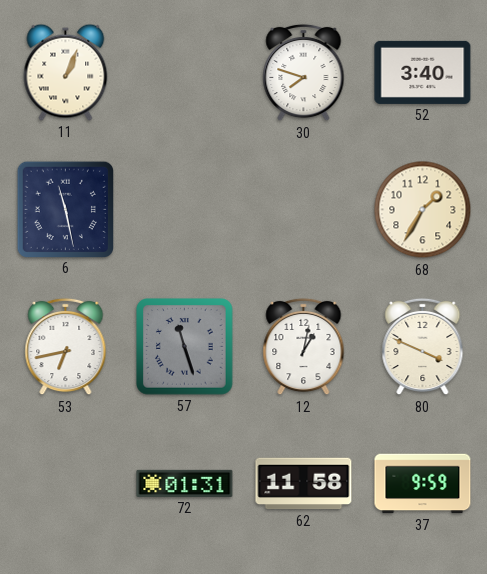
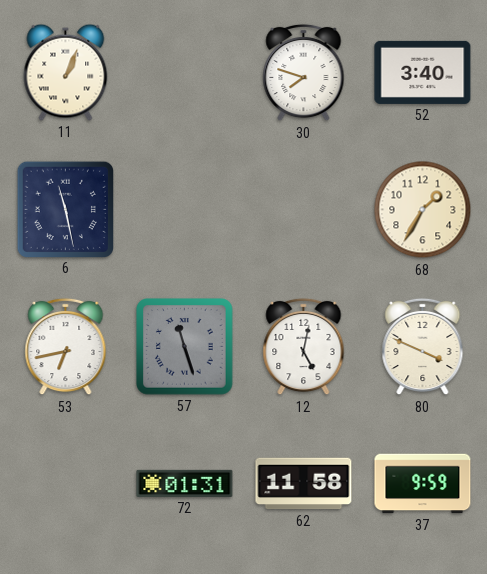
12: 1:02 -> 5:02 (304, 347)
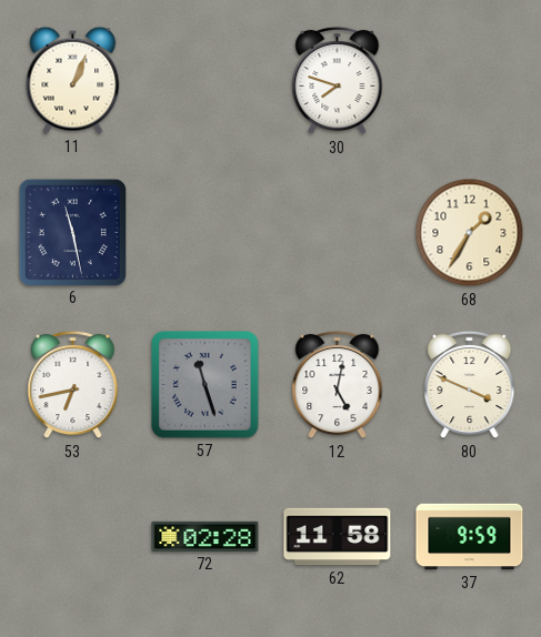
52: 3:40 -> none (423, 72)
72: 01:31 -> 02:28 (206, 536)
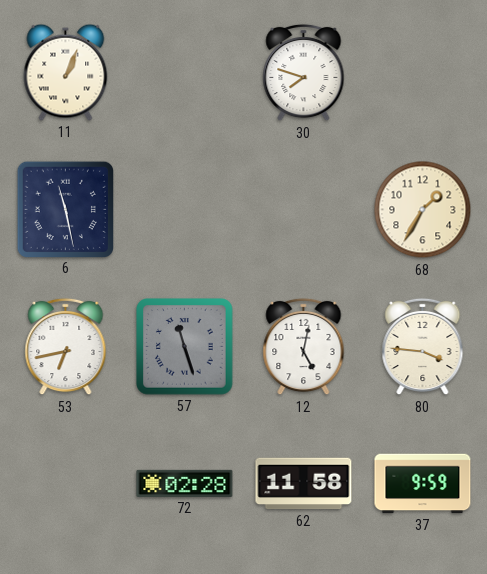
80: 3:49 -> 3:46 (423, 347)
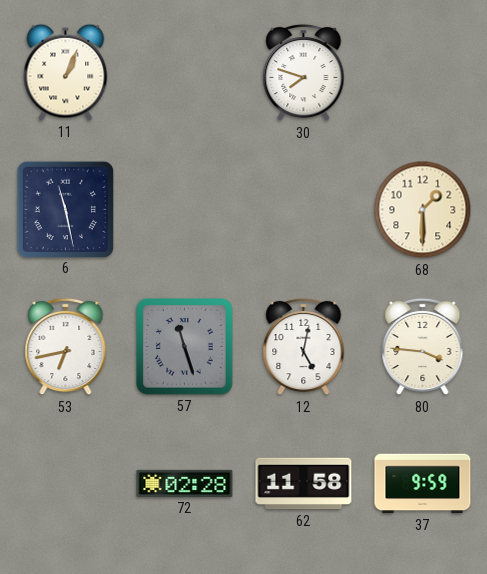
68: 1:35 -> 1:30 (423, 210)
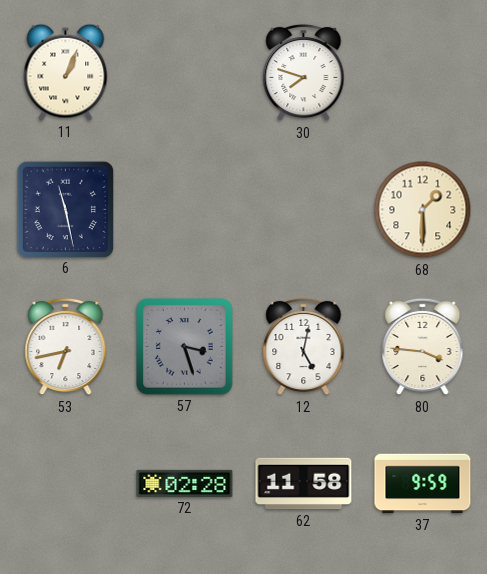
57: 11:27 -> 3:27 (185, 347)
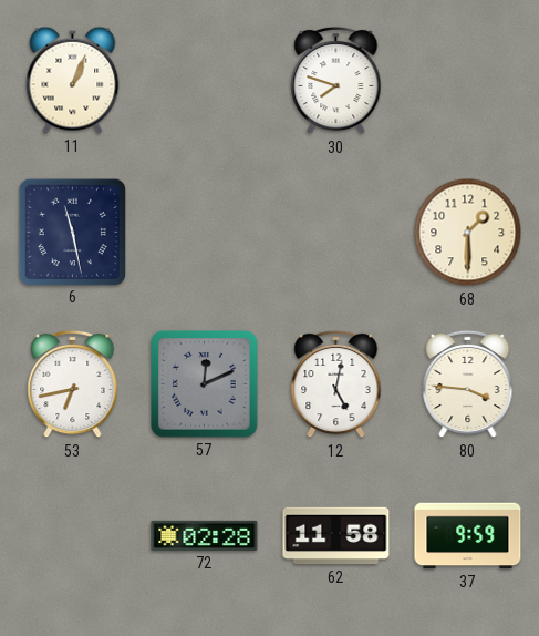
57: 3:27 -> 12:11 (205, 384)
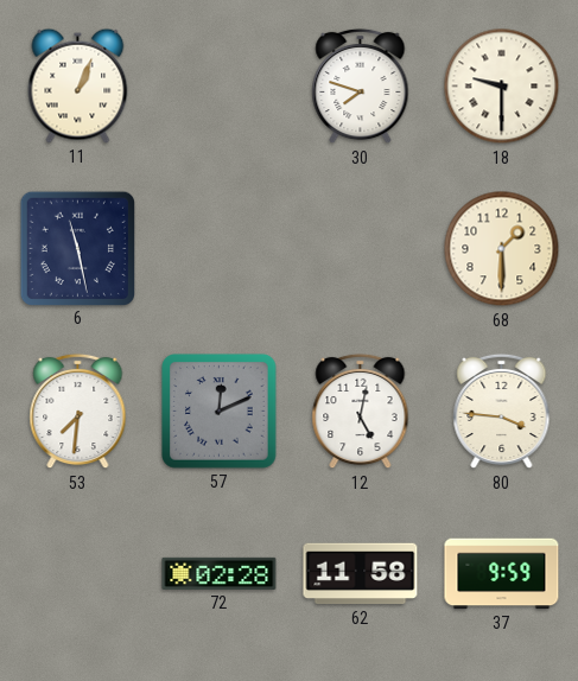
18: none -> 9:30 (502, 87)
53: 6:43 -> 7:31 (78, 412)
